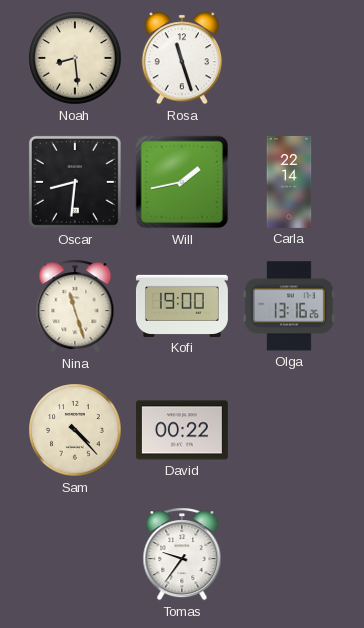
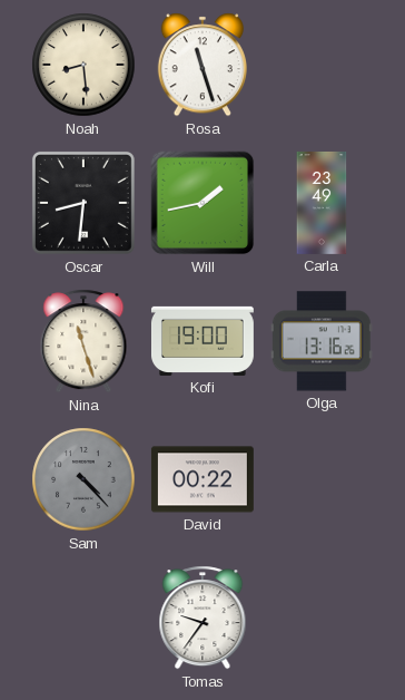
Carla: 22:14 -> 23:49 (322, 203)
Sam dial: cream -> grey (83, 479)
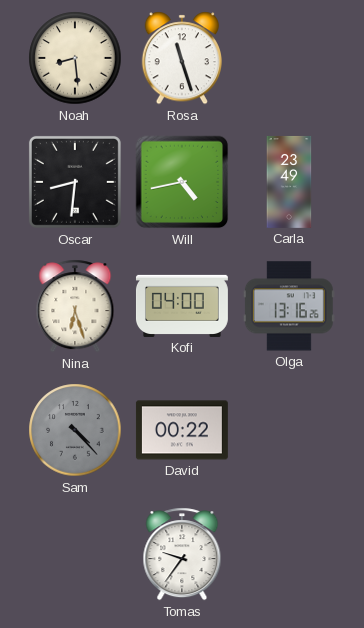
Will: 1:43 -> 4:43 (182, 182)
Nina: 11:27 -> 6:27 (75, 306)
Kofi: 19:00 -> 04:00 (182, 306)
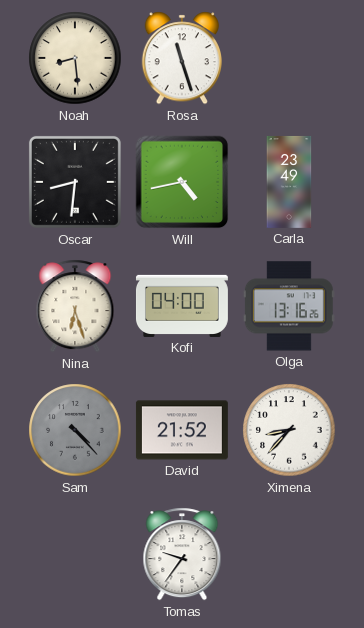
David: 00:22 -> 21:52 (182, 430)
Ximena: none -> 8:37 (289, 430)
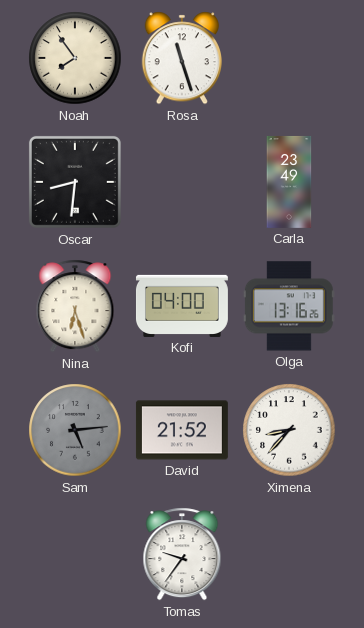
Noah: 8:29 -> 7:54 (75, 58)
Will: 4:43 -> none (182, 182)
Sam: 4:23 -> 5:14 (75, 430)
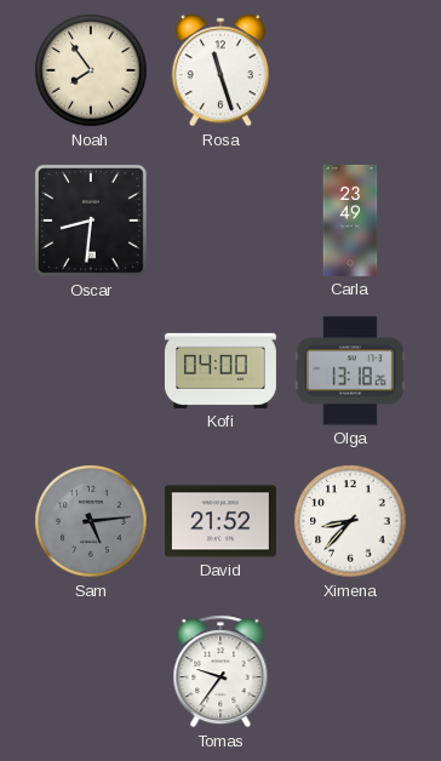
Nina: 6:27 -> none (75, 306)
Olga: 13:16 -> 13:18 (350, 371)
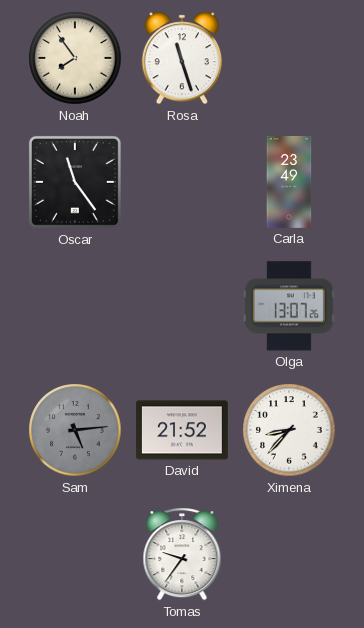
Oscar: 8:31 -> 11:24 (75, 182)
Kofi: 04:00 -> none (220, 371)
Olga: 13:18 -> 13:07 (289, 306)
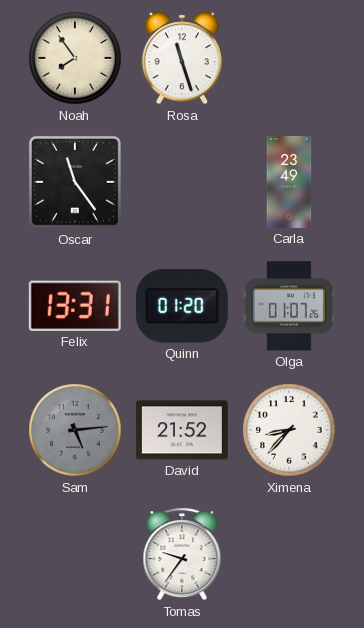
Felix: none -> 13:31 (75, 306)
Quinn: none -> 01:20 (182, 306)
Olga: 13:07 -> 01:07 (289, 306)
